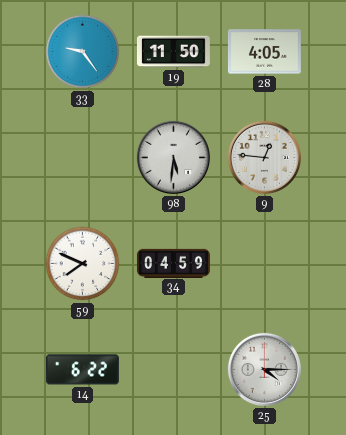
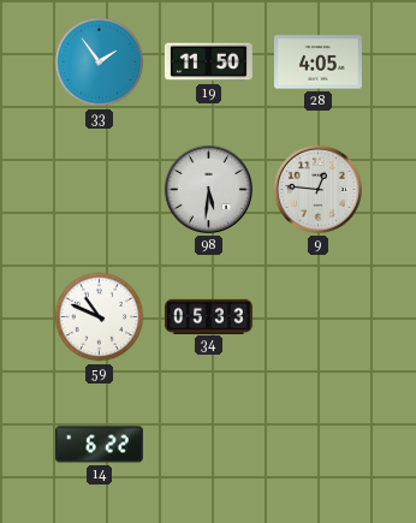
33: 9:24 -> 1:54 (100, 63)
59: 7:49 -> 10:49 (100, 317)
34: 04:59 -> 05:33 (209, 316)
25: 4:15 -> none (264, 369)
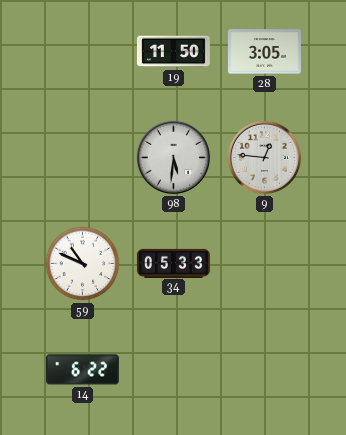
33: 1:54 -> none (100, 63)
28: 4:05 -> 3:05 (264, 52)
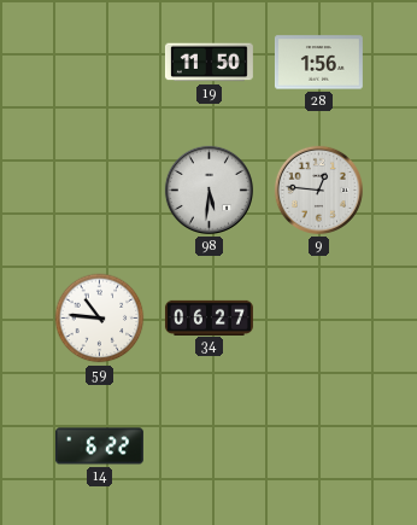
28: 3:05 -> 1:56 (318, 63)
59: 10:49 -> 10:46 (100, 319)
34: 05:33 -> 06:27 (210, 317)
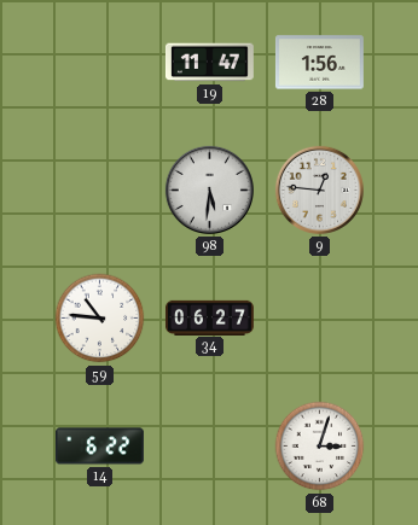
19: 11:50 -> 11:47 (209, 63)
68: none -> 3:03 (320, 447)
